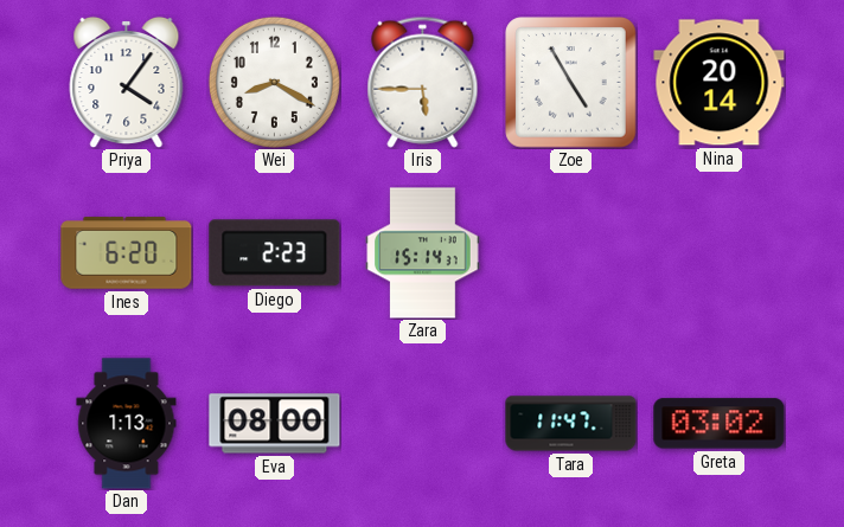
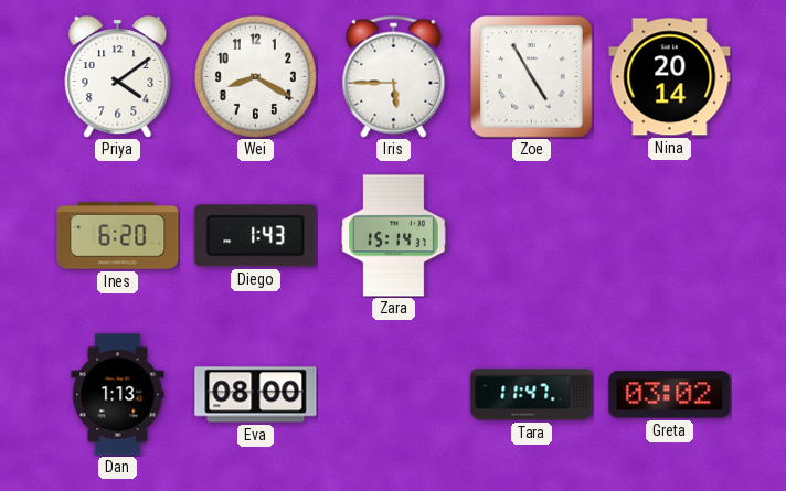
Priya: 4:06 -> 4:09 (118, 76)
Diego: 2:23 -> 1:43 (256, 236)
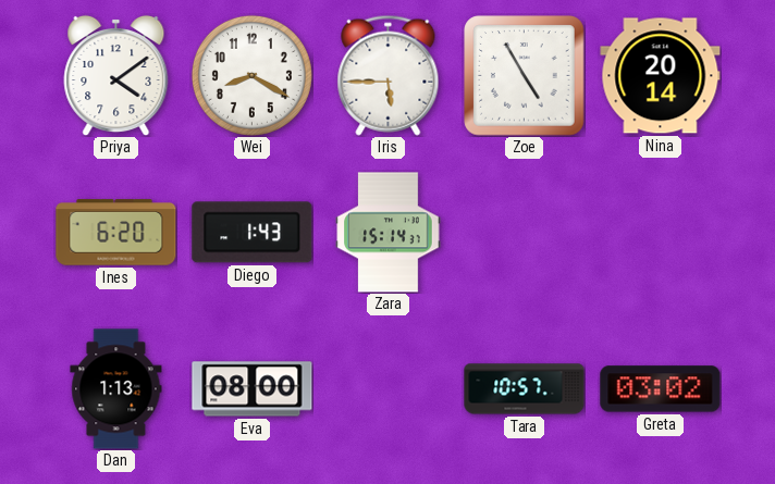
Tara: 11:47 -> 10:57 (525, 389)
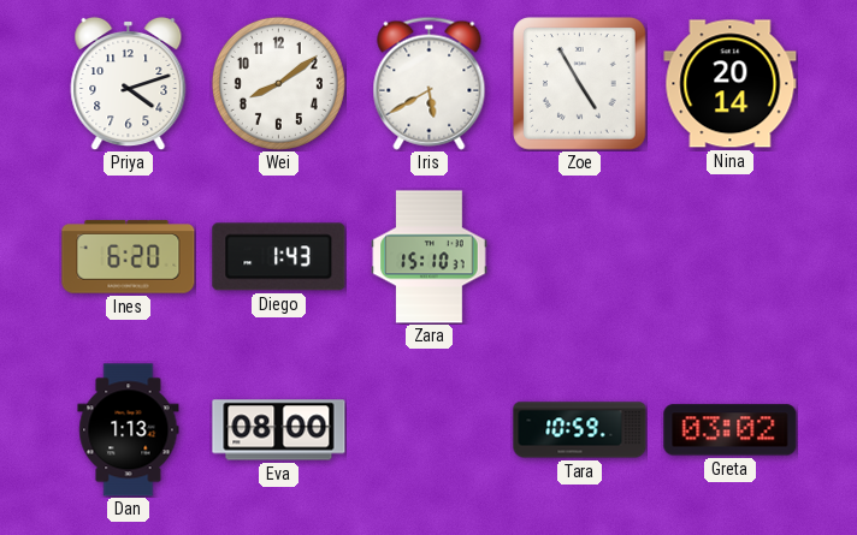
Priya: 4:09 -> 4:12 (129, 83)
Wei: 8:20 -> 8:09 (278, 83)
Iris: 5:45 -> 5:40 (430, 83)
Zara: 15:14 -> 15:10 (430, 257)
Tara: 10:57 -> 10:59 (580, 430)
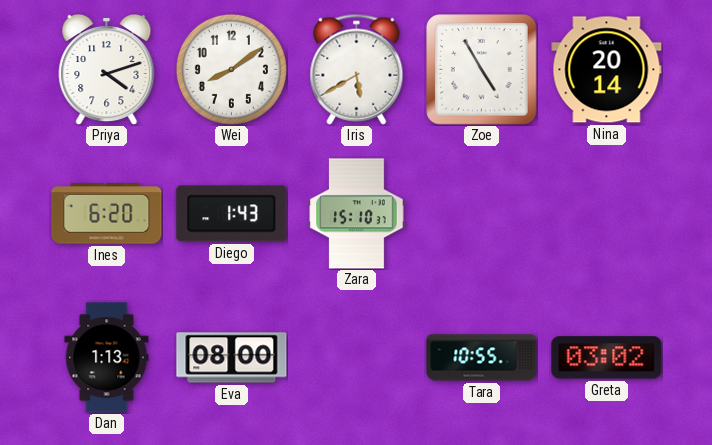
Tara: 10:59 -> 10:55 (482, 358)
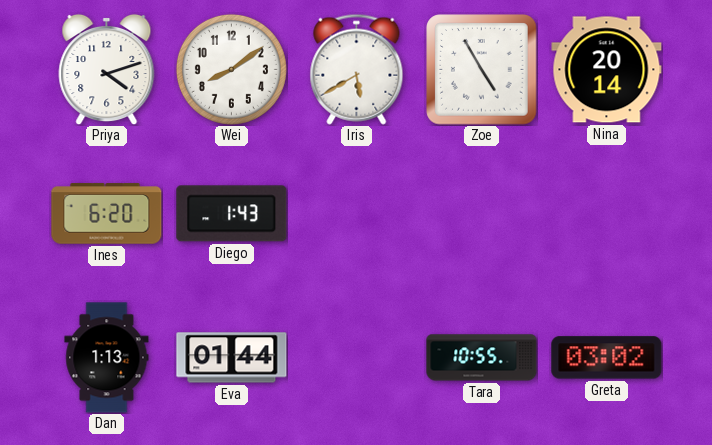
Zara: 15:10 -> none (357, 214)
Eva: 08:00 -> 01:44 (232, 358)
